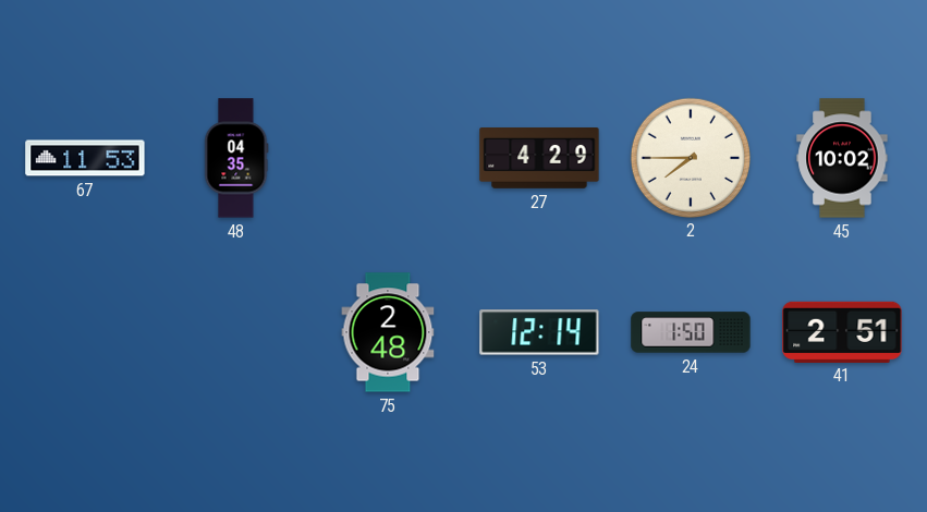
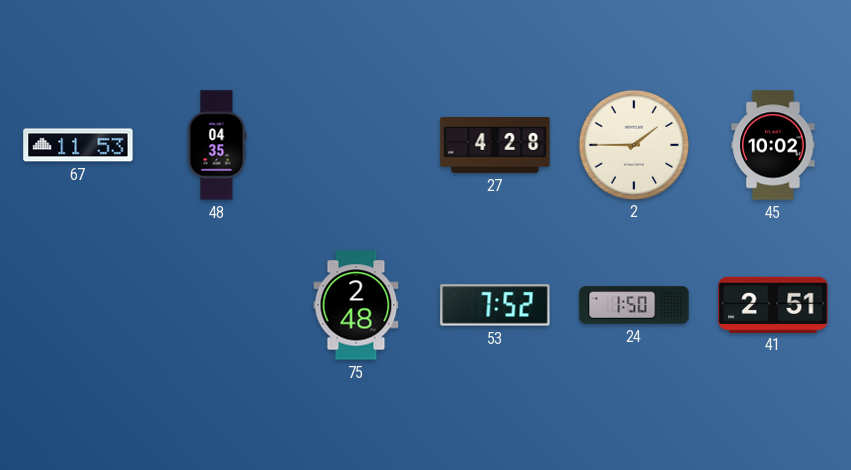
27: 4:29 -> 4:28 (495, 146)
2: 7:45 -> 1:45 (633, 144)
53: 12:14 -> 7:52 (495, 305)
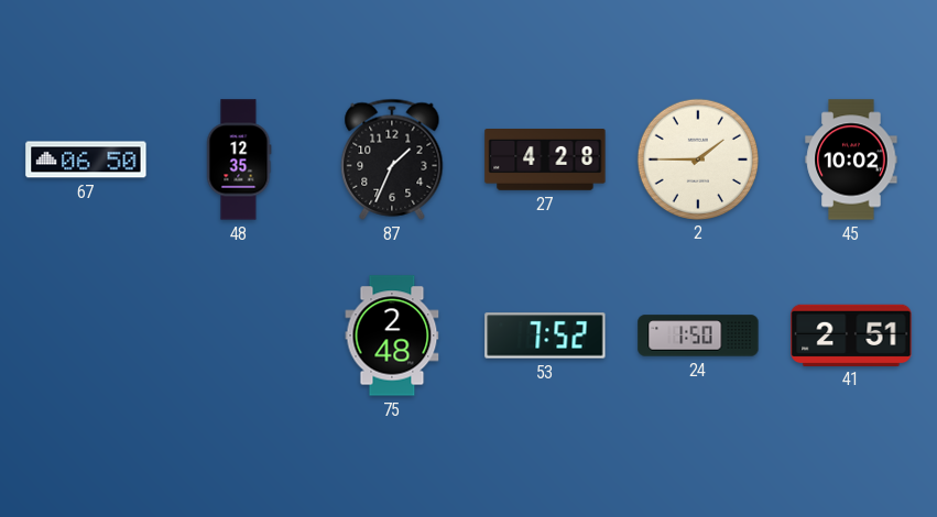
67: 11:53 -> 06:50 (86, 159)
48: 04:35 -> 12:35 (239, 159)
87: none -> 1:34 (392, 159)
